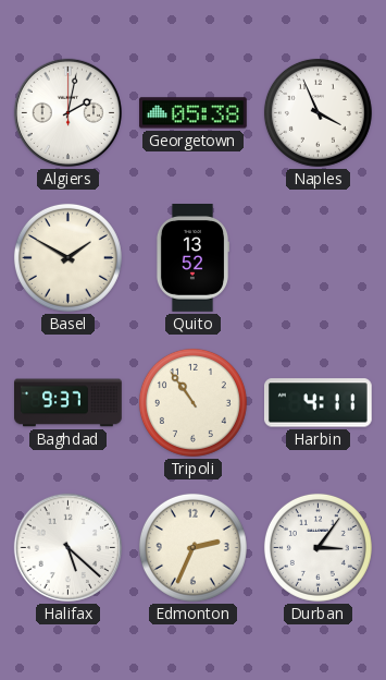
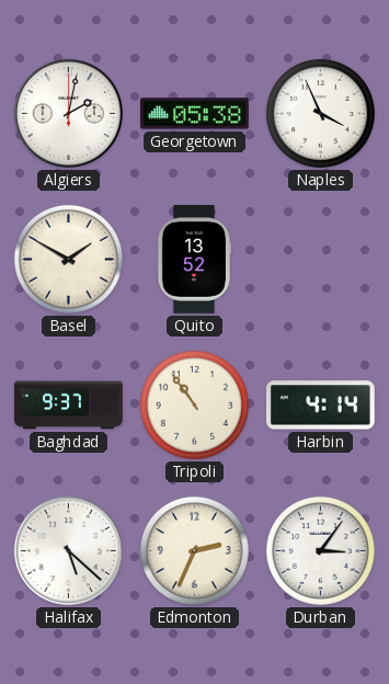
Harbin: 4:11 -> 4:14 (320, 406)
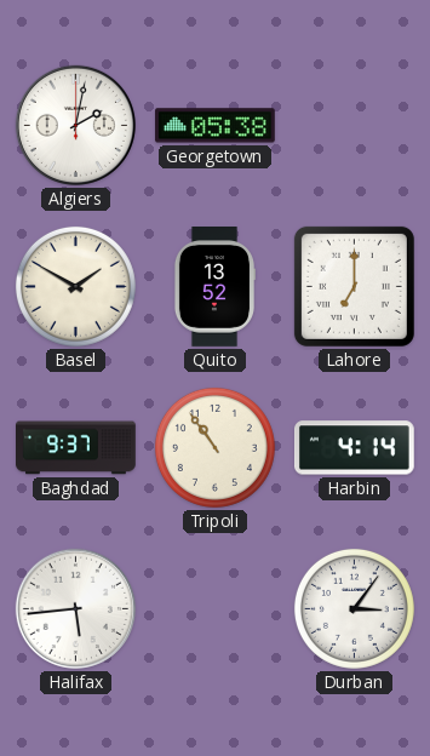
Naples: 3:56 -> none (320, 113)
Lahore: none -> 7:00 (354, 286)
Halifax: 5:22 -> 5:44 (75, 608)
Edmonton: 2:34 -> none (194, 550)
